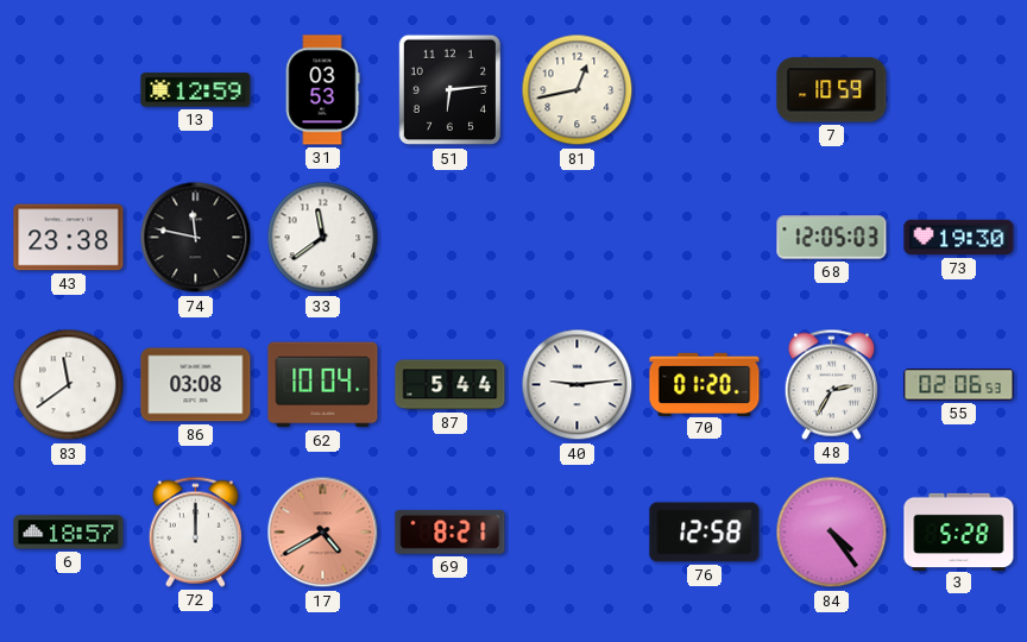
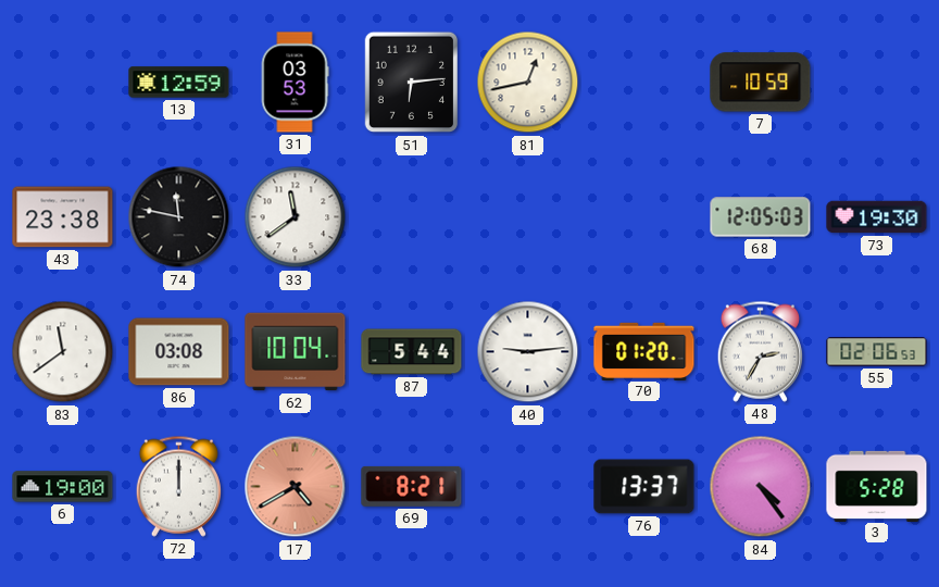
6: 18:57 -> 19:00 (63, 487)
76: 12:58 -> 13:37 (644, 487)
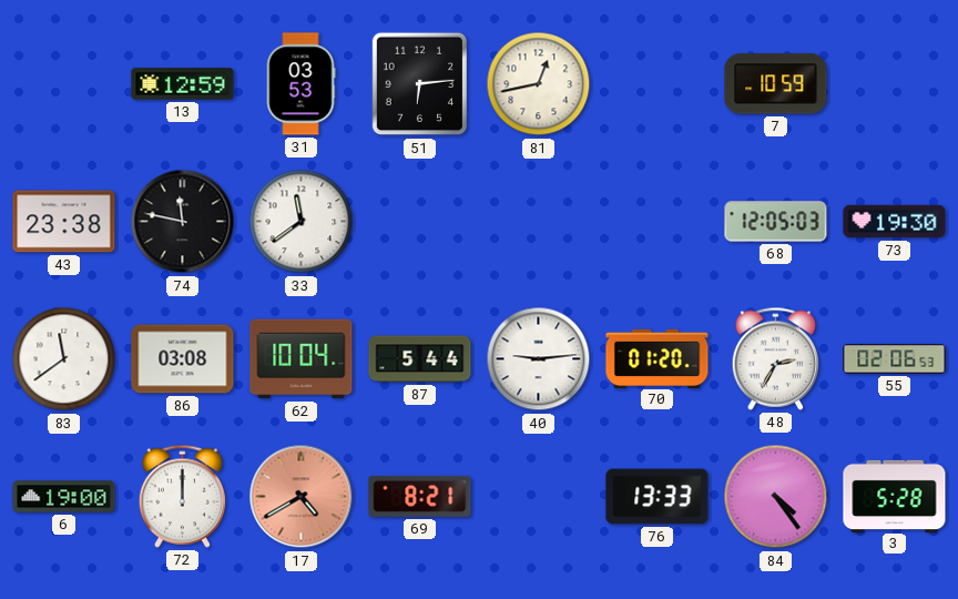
76: 13:37 -> 13:33 (658, 497)
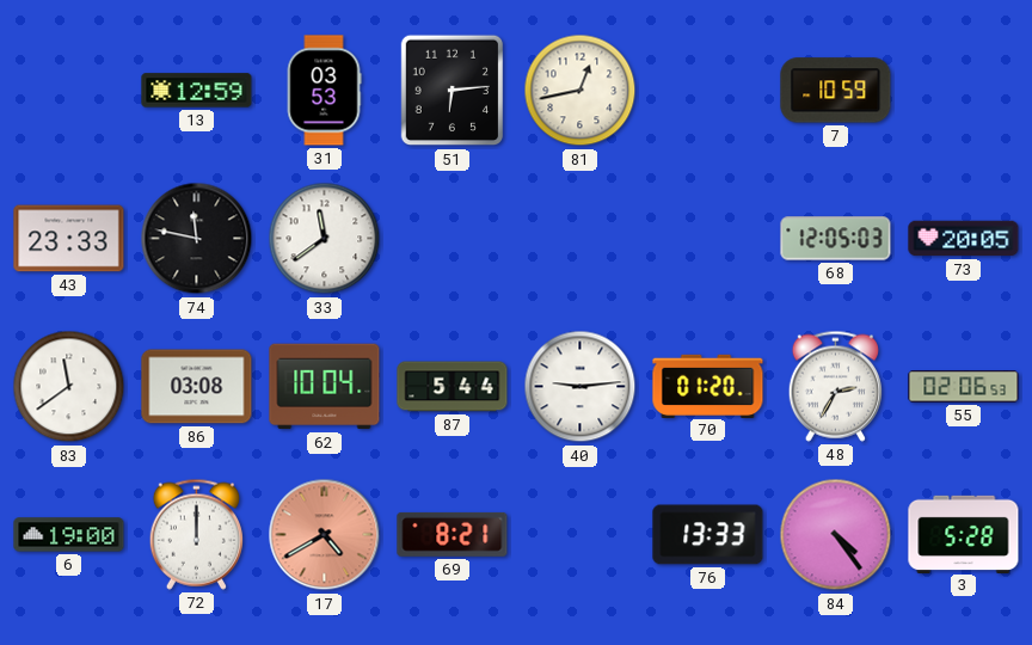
43: 23:38 -> 23:33 (69, 239)
73: 19:30 -> 20:05 (964, 239)
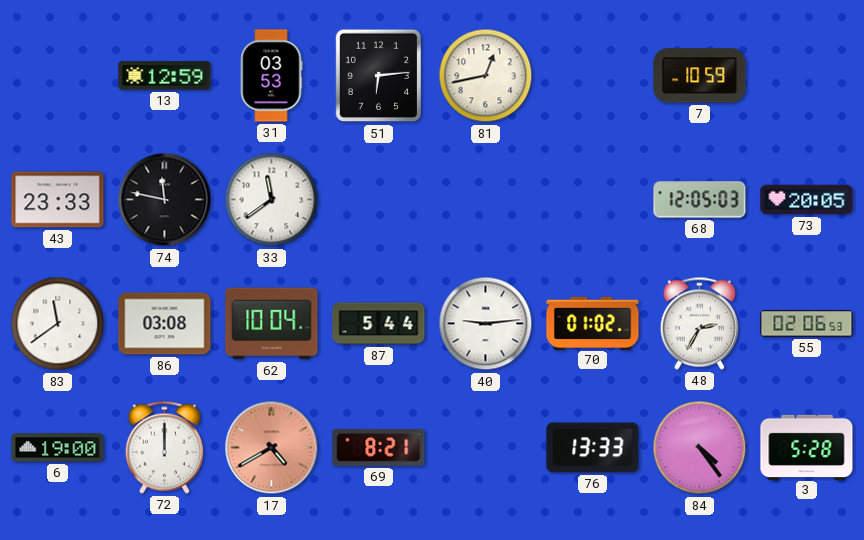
70: 01:20 -> 01:02 (593, 323)
